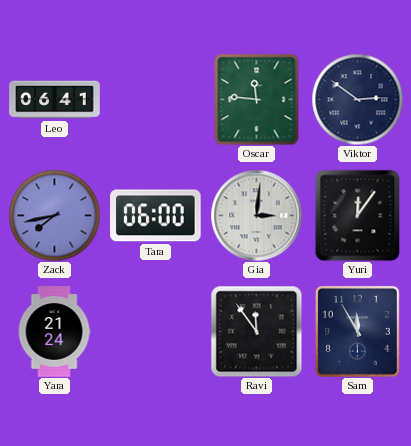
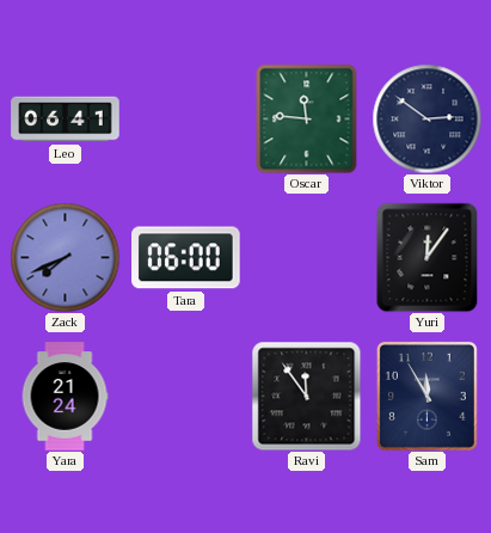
Zack: 7:43 -> 7:41 (65, 257)
Gia: 3:01 -> none (256, 215)
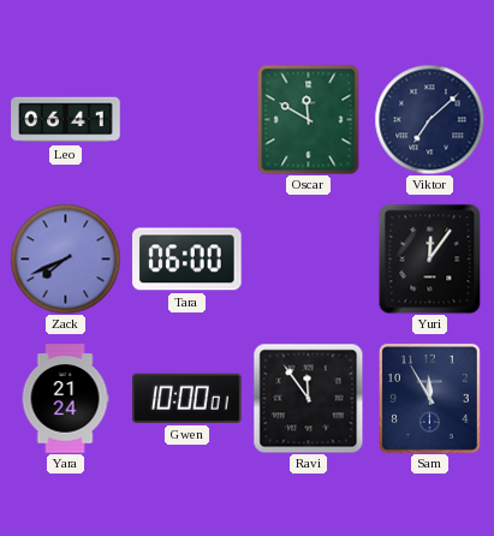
Oscar: 11:46 -> 11:50 (309, 119)
Viktor: 2:51 -> 7:08 (429, 119)
Gwen: none -> 10:00 (188, 398)
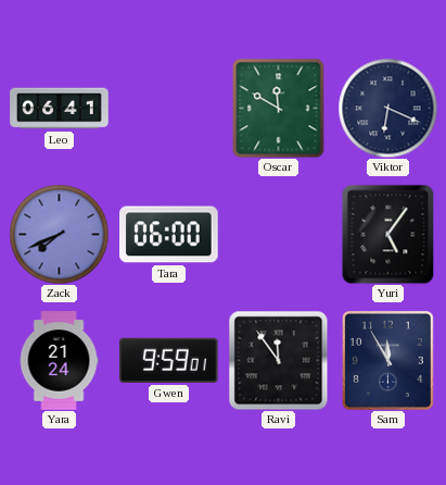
Viktor: 7:08 -> 6:19 (387, 108)
Yuri: 12:06 -> 5:06 (388, 234)
Gwen: 10:00 -> 9:59 (169, 360)
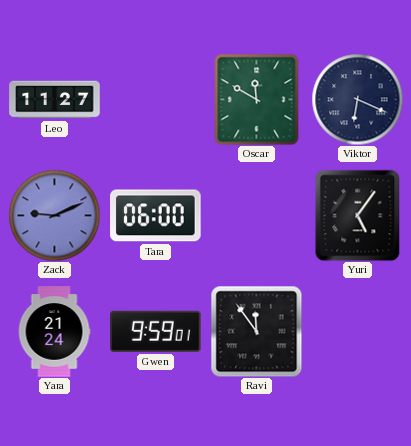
Leo: 06:41 -> 11:27 (55, 100)
Zack: 7:41 -> 9:11 (54, 215)
Sam: 11:55 -> none (387, 360)
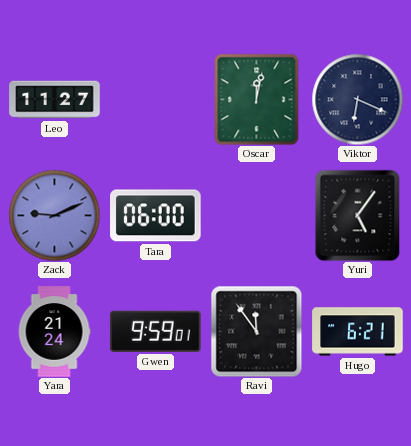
Oscar: 11:50 -> 12:02 (257, 99)
Hugo: none -> 6:21 (358, 332)
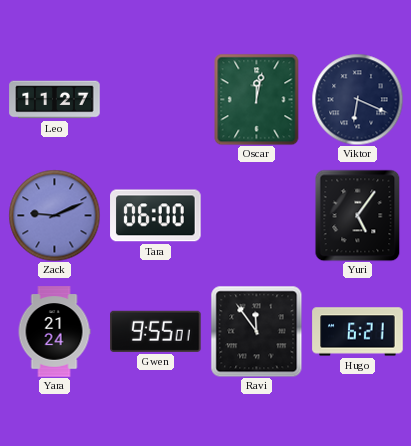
Gwen: 9:59 -> 9:55 (156, 331)
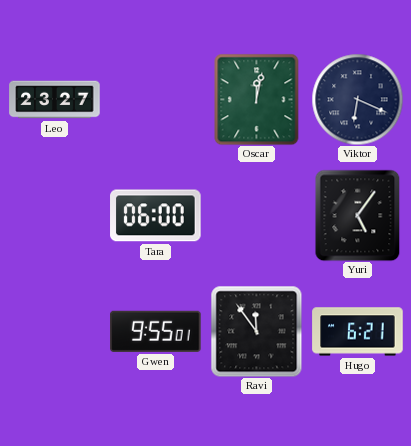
Leo: 11:27 -> 23:27 (55, 100)
Zack: 9:11 -> none (54, 215)
Yara: 21:24 -> none (54, 332)
